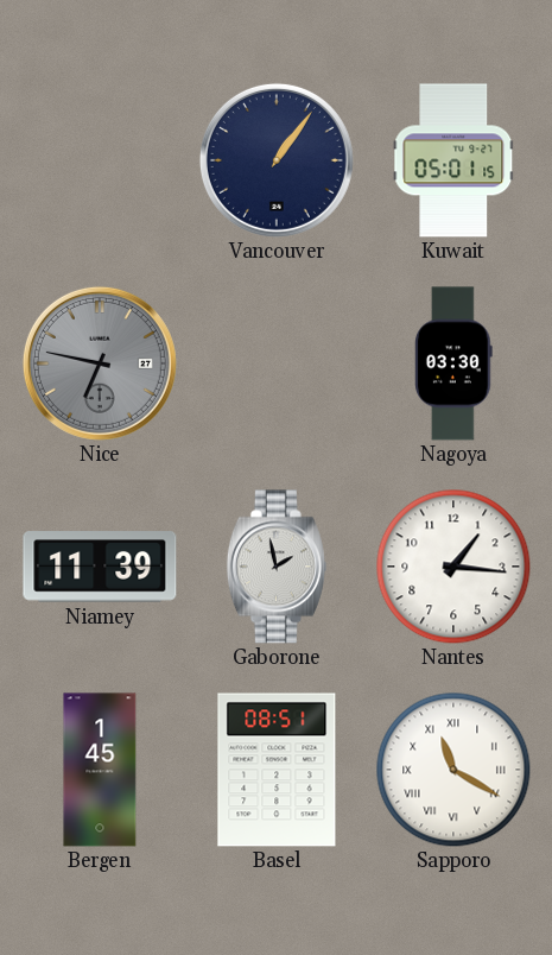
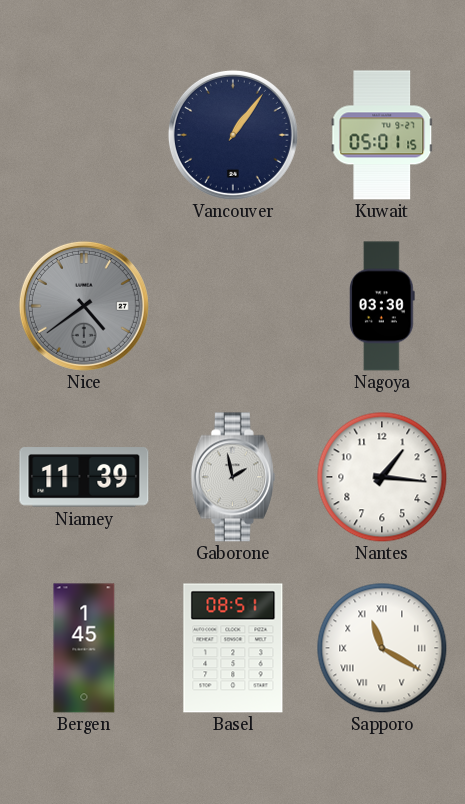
Nice: 6:47 -> 4:39 (84, 306)
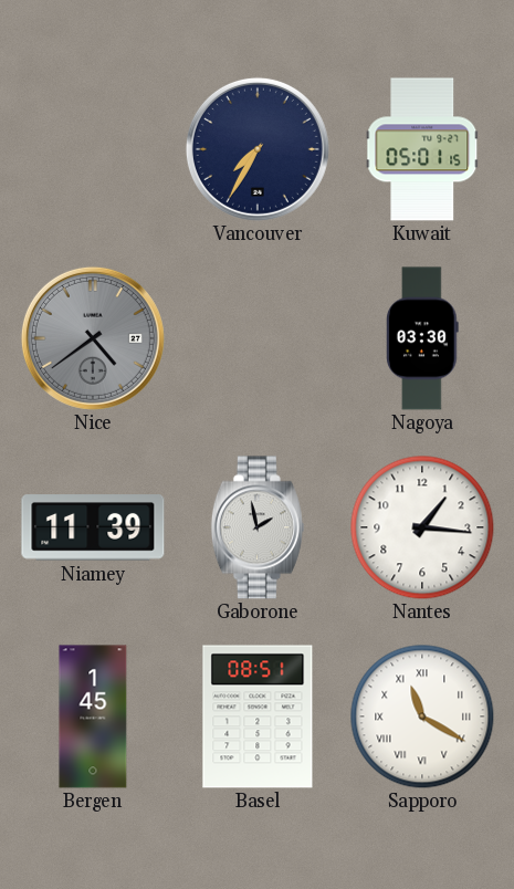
Vancouver: 1:06 -> 7:35 (258, 149)
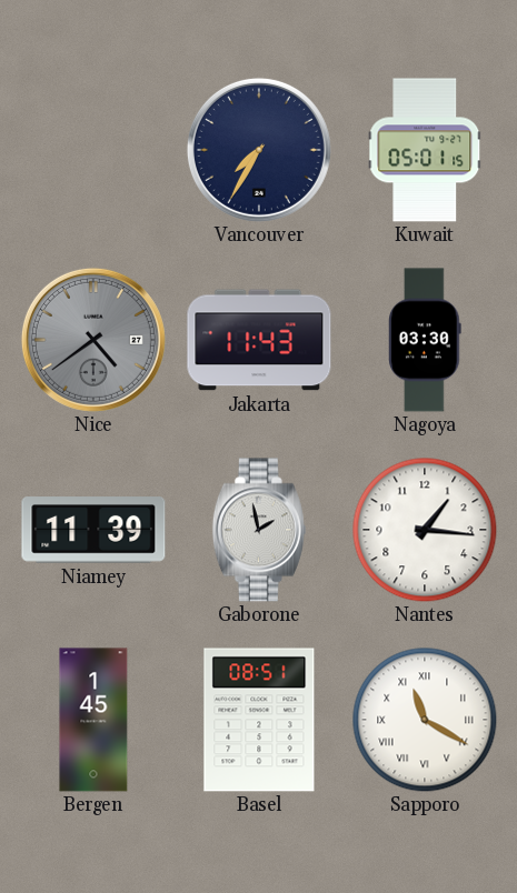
Jakarta: none -> 11:43 (259, 340)
